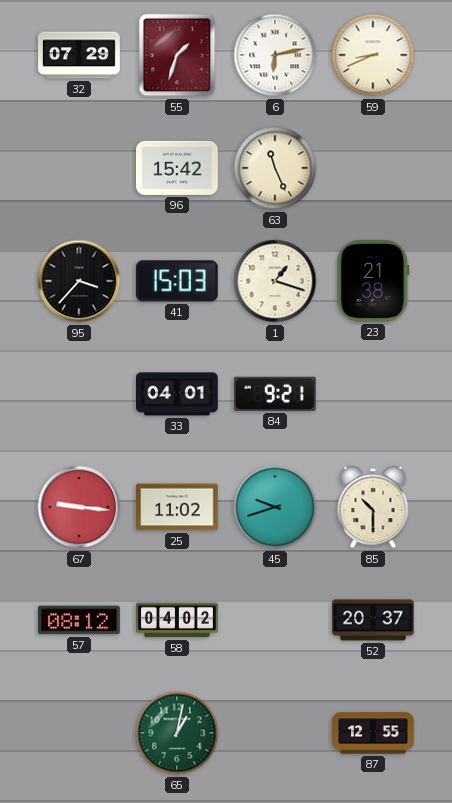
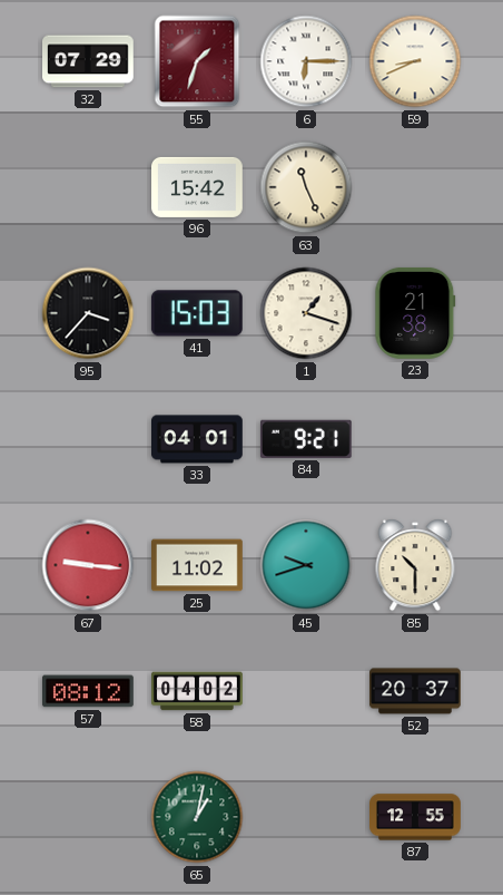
6: 6:13 -> 6:15 (306, 61)
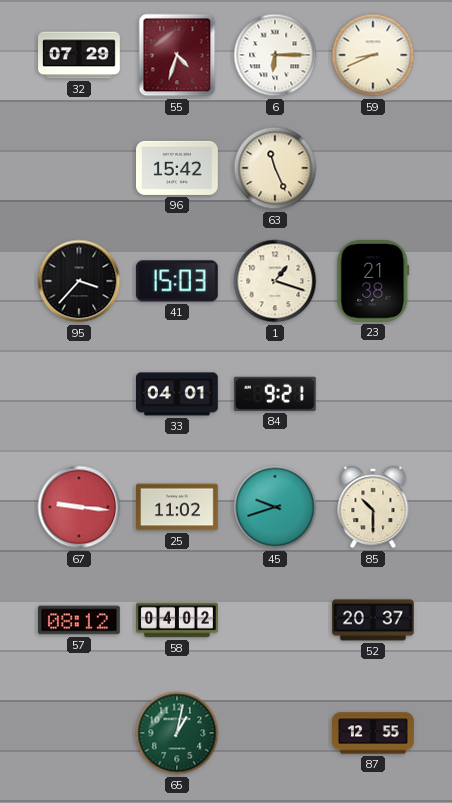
55: 1:33 -> 4:33 (177, 55)
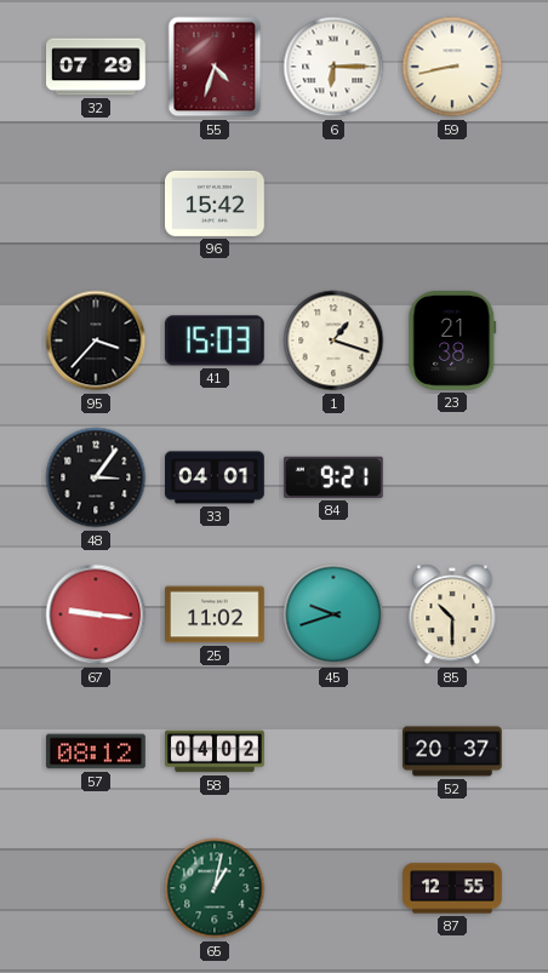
59: 8:41 -> 8:43 (452, 67)
63: 11:26 -> none (275, 168)
48: none -> 3:06 (96, 477)
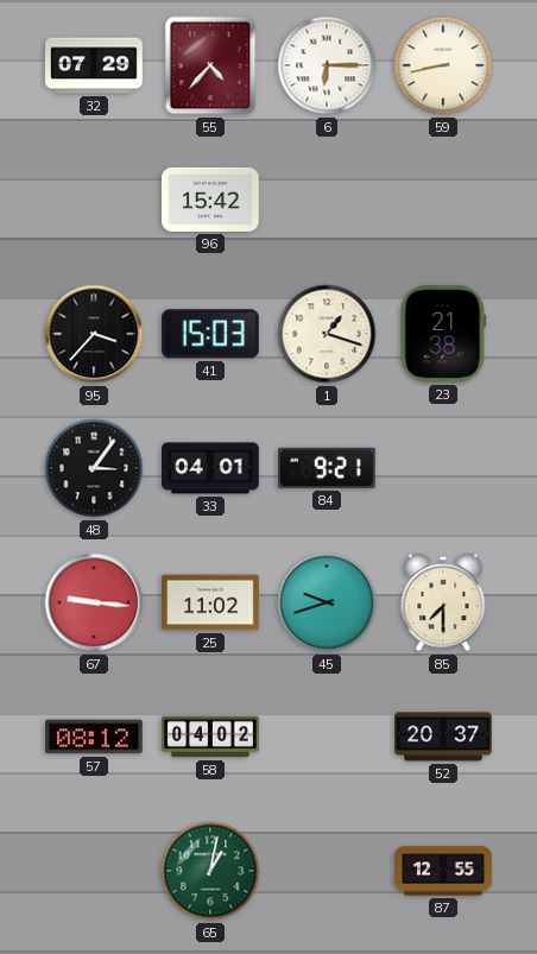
55: 4:33 -> 4:37 (210, 65)
85: 10:30 -> 7:30 (443, 602)
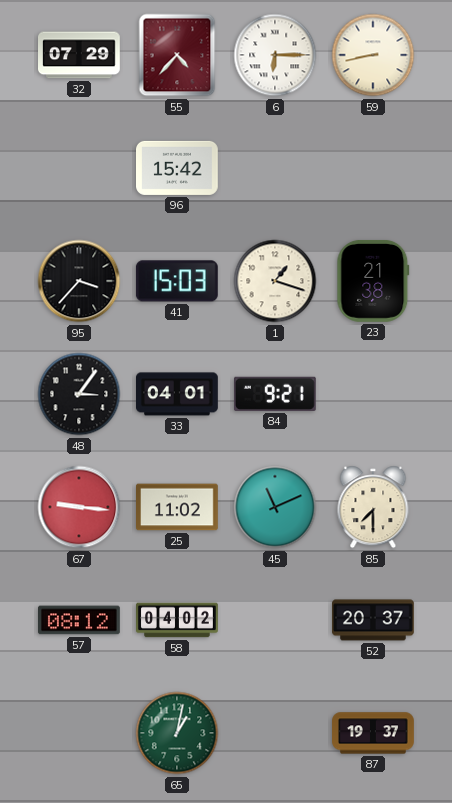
45: 9:42 -> 11:11 (275, 507)
87: 12:55 -> 19:37 (373, 733)
